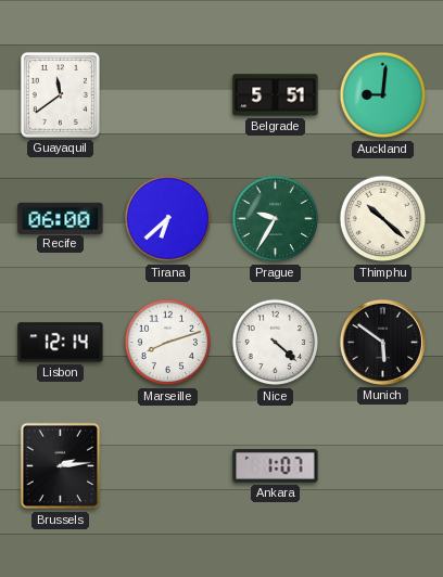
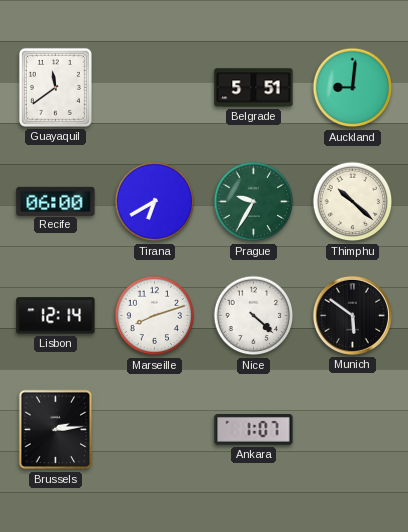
Tirana: 6:38 -> 6:40 (155, 202)
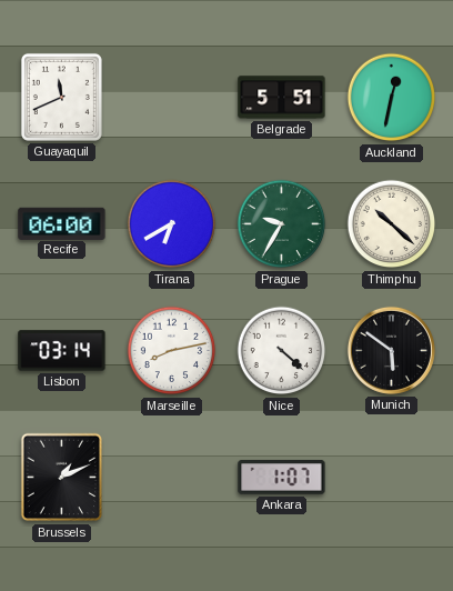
Guayaquil: 11:39 -> 11:41 (61, 97)
Auckland: 9:01 -> 12:32 (392, 98)
Lisbon: 12:14 -> 03:14 (62, 351)
Marseille: 8:12 -> 8:13 (172, 351)
Brussels: 2:14 -> 1:11 (62, 478)
